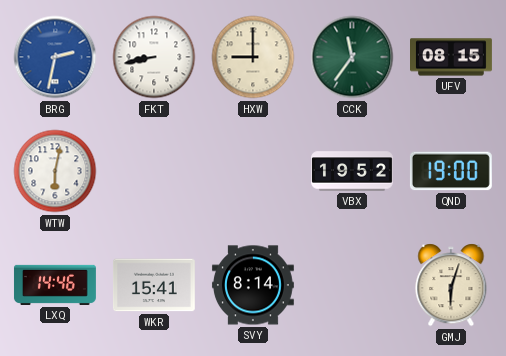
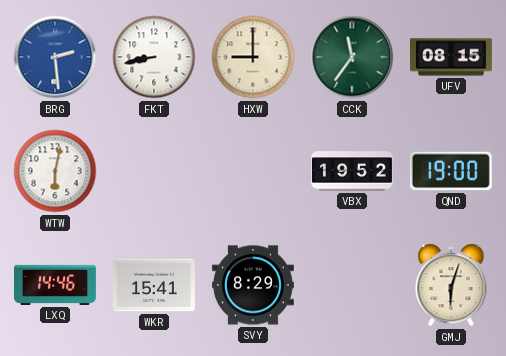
BRG: 2:32 -> 2:29 (55, 57)
SVY: 8:14 -> 8:29 (253, 285)
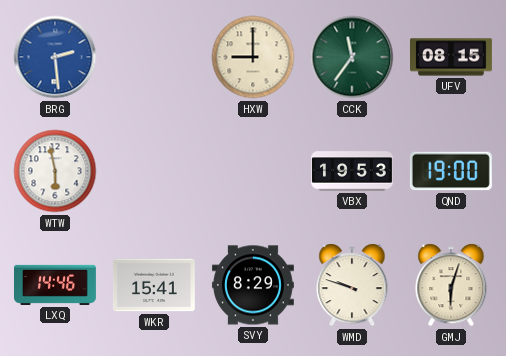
FKT: 8:43 -> none (154, 57)
WTW: 6:02 -> 5:58 (55, 171)
VBX: 19:52 -> 19:53 (353, 171)
WMD: none -> 9:48 (352, 285)
